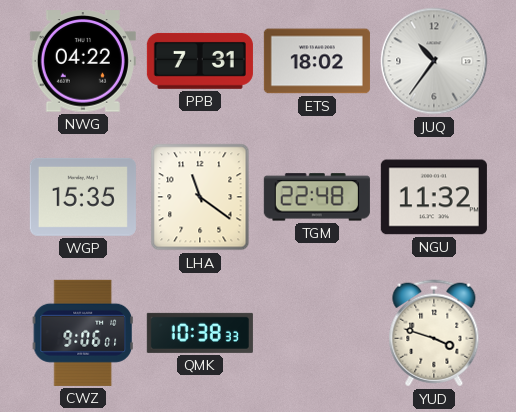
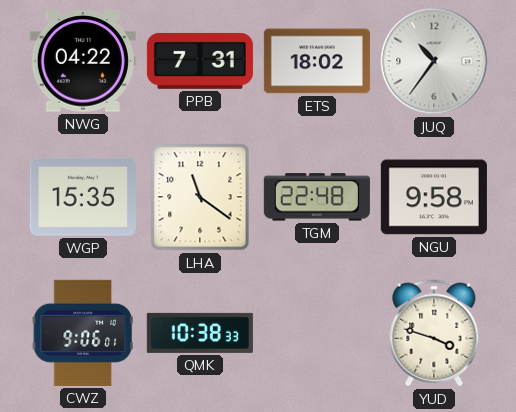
NGU: 11:32 -> 9:58 (434, 197)
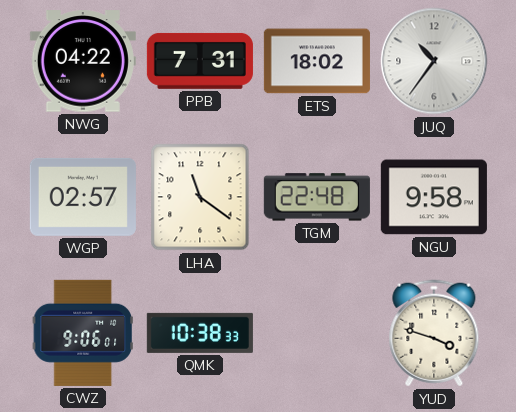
WGP: 15:35 -> 02:57 (83, 197)
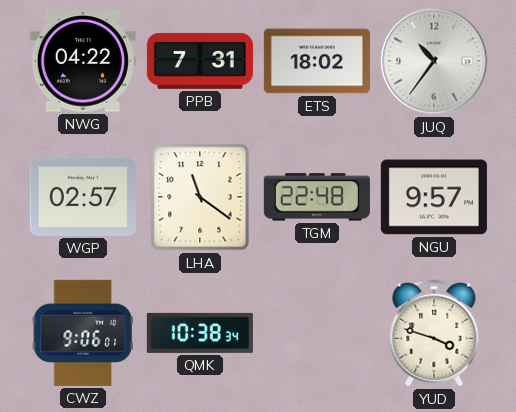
NGU: 9:58 -> 9:57 (434, 197)
QMK: 10:38:33 -> 10:38:34 (200, 333)
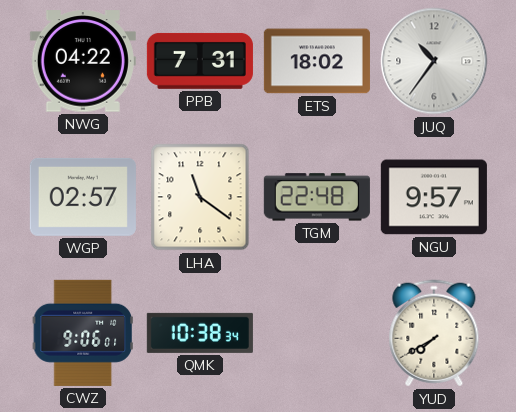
YUD: 3:48 -> 7:40 (434, 333)
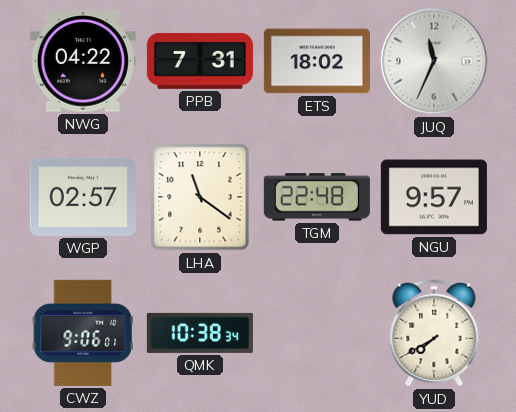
JUQ: 10:36 -> 11:34 (434, 61)
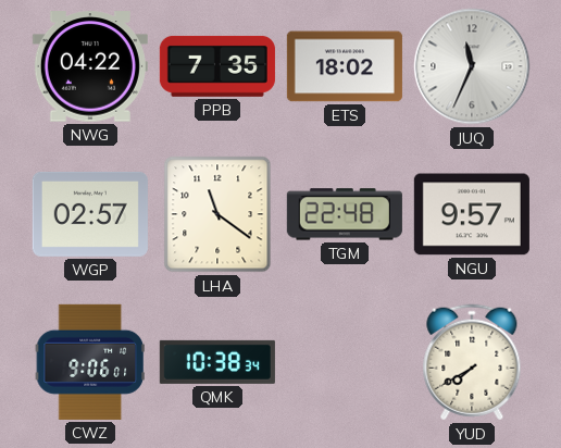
PPB: 7:31 -> 7:35 (217, 66)
